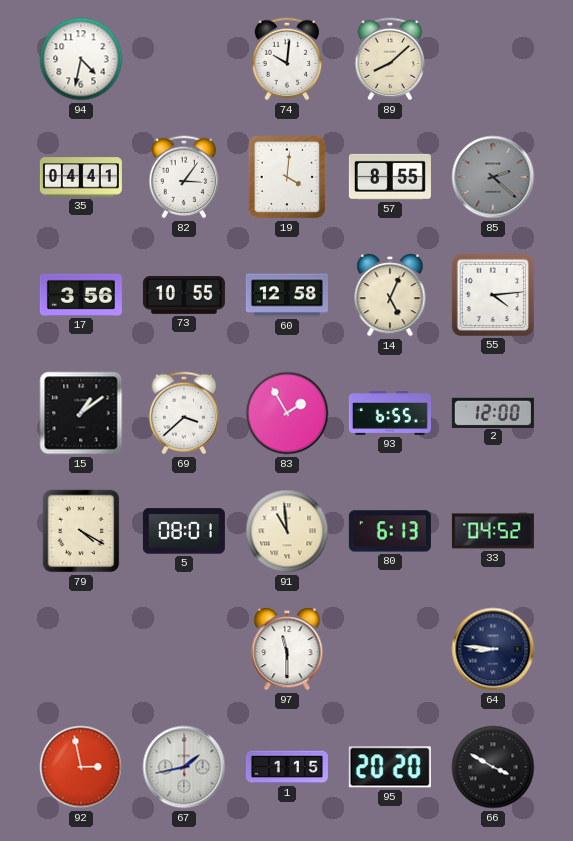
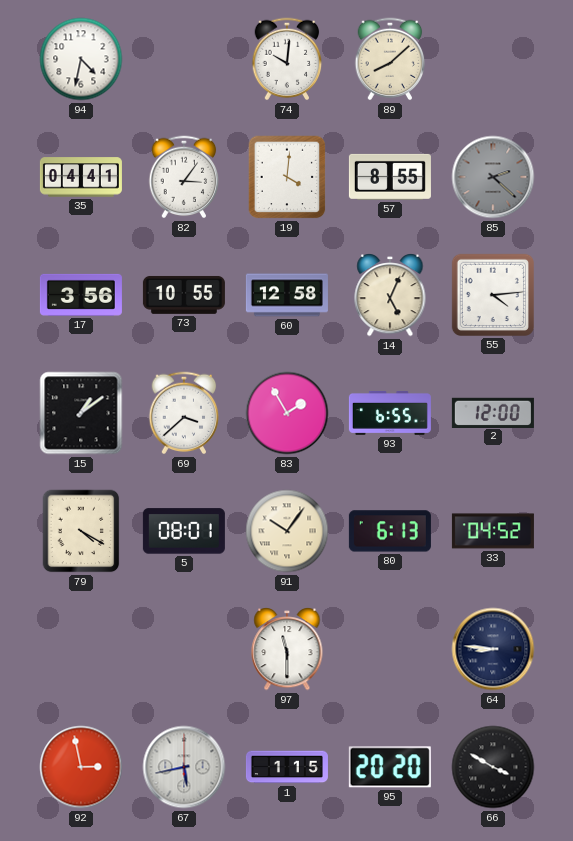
91: 10:59 -> 10:06 (287, 531)
67: 1:43 -> 5:43 (184, 767)
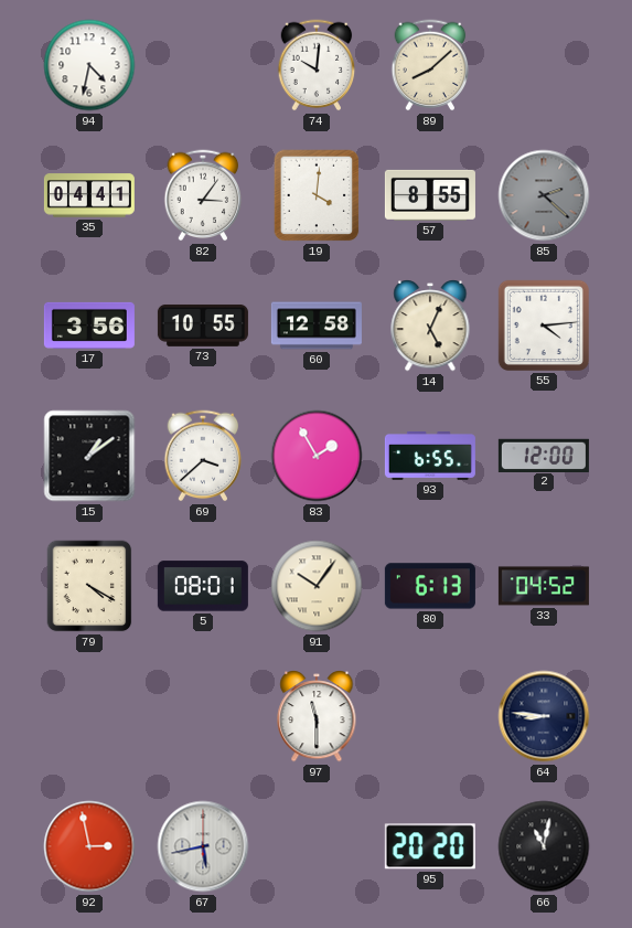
1: 1:15 -> none (287, 767)
66: 3:50 -> 11:02 (544, 846)
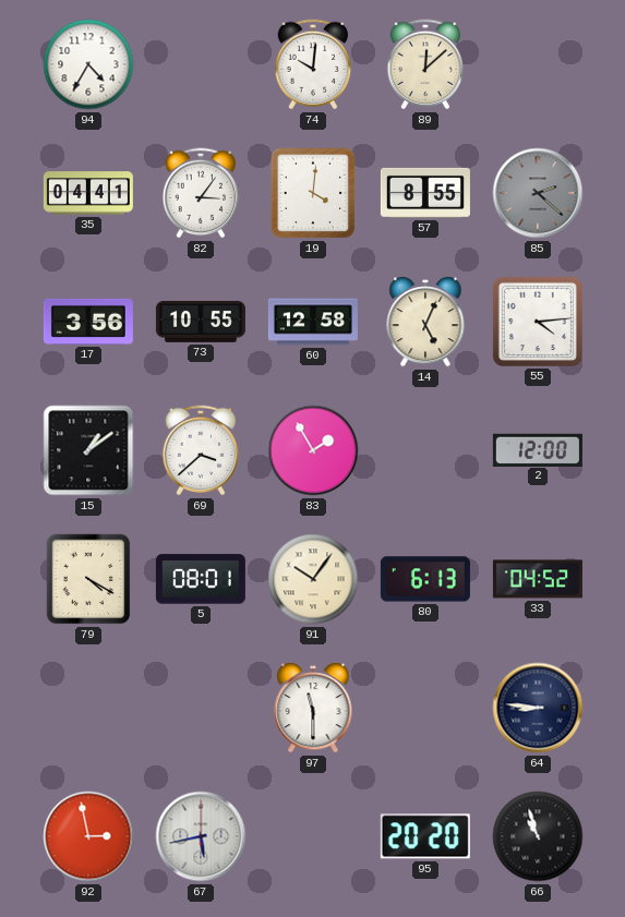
94: 4:32 -> 4:35 (88, 64)
89: 8:08 -> 12:08 (425, 64)
93: 6:55 -> none (430, 456)
66: 11:02 -> 10:57 (538, 836)
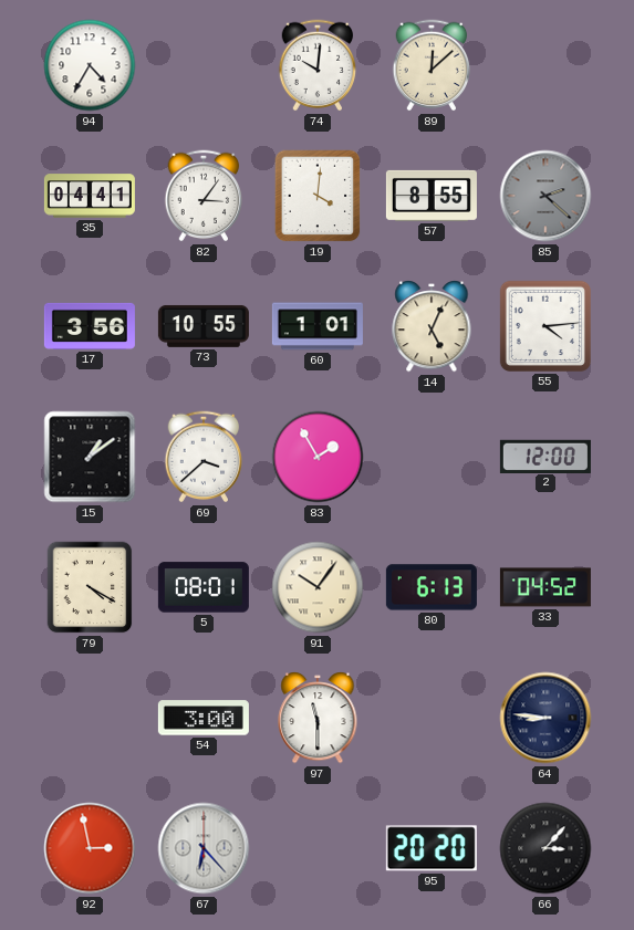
60: 12:58 -> 1:01 (318, 326)
54: none -> 3:00 (204, 718)
67: 5:43 -> 6:23 (204, 848)
66: 10:57 -> 3:07 (545, 848)
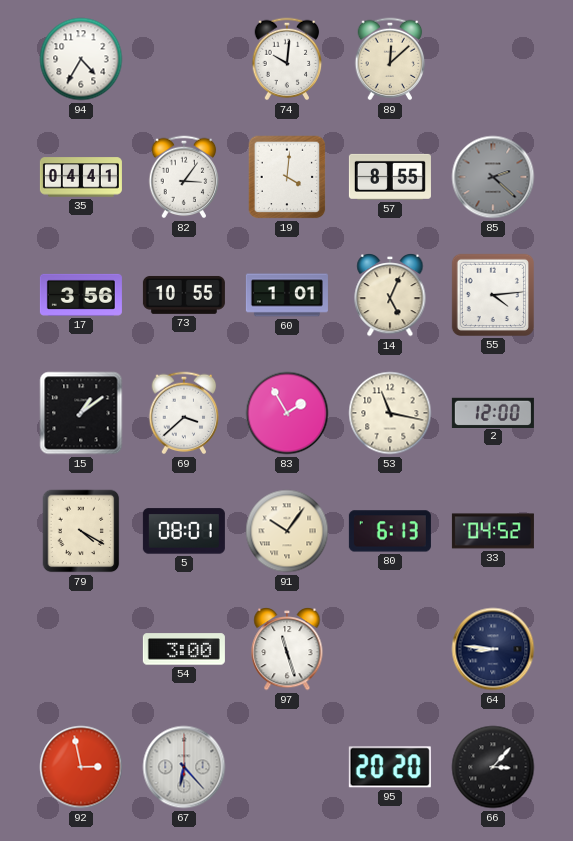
53: none -> 11:17 (390, 413)
97: 11:30 -> 11:27 (287, 650)
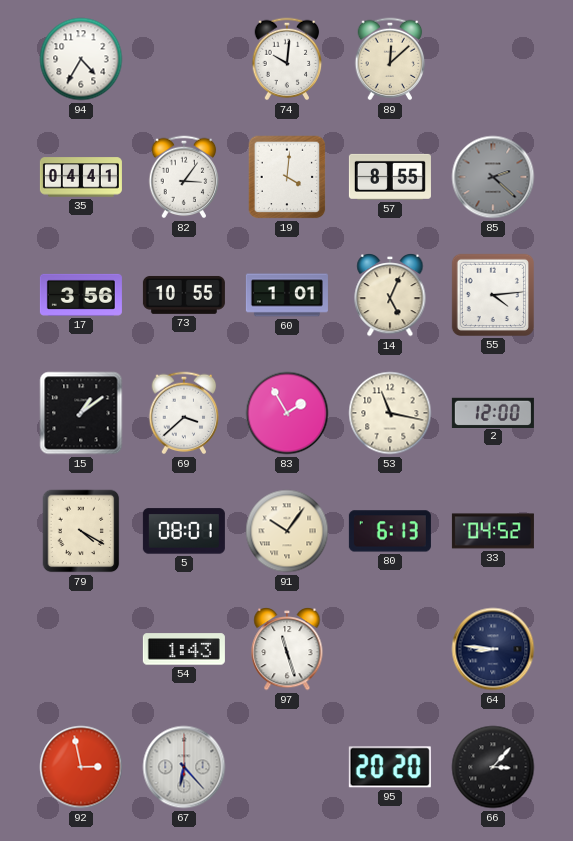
54: 3:00 -> 1:43 (184, 649)
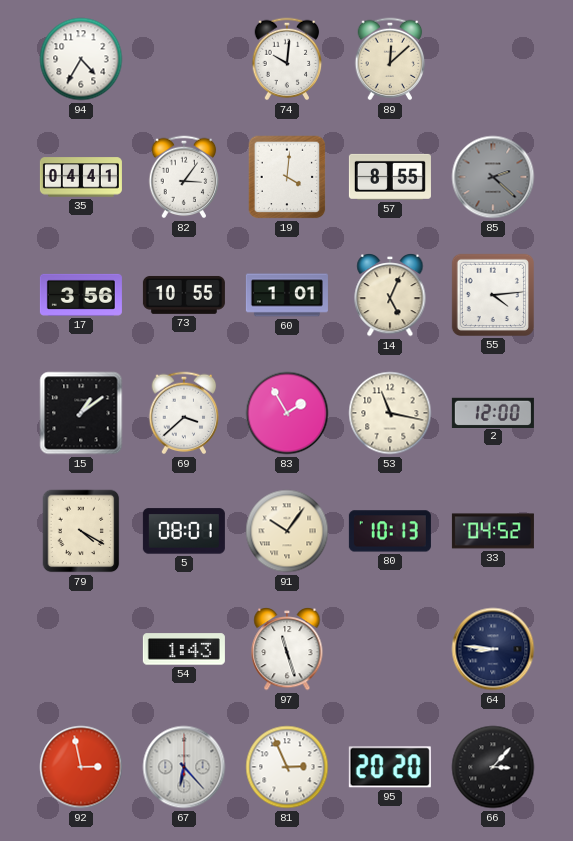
80: 6:13 -> 10:13 (390, 531)
81: none -> 2:56 (287, 767)
